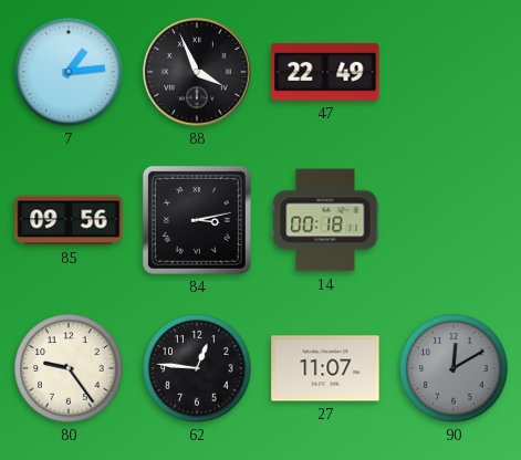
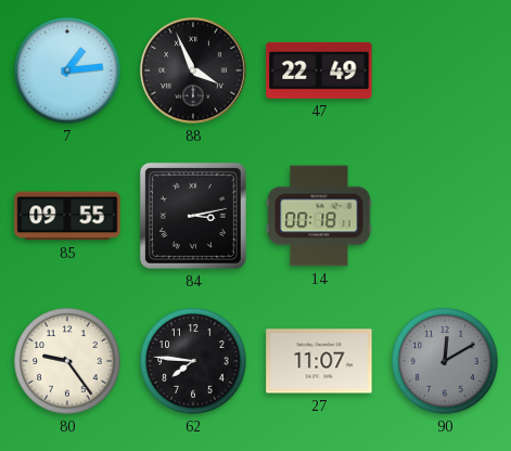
85: 09:56 -> 09:55 (67, 216)
62: 12:46 -> 7:46 (193, 361)
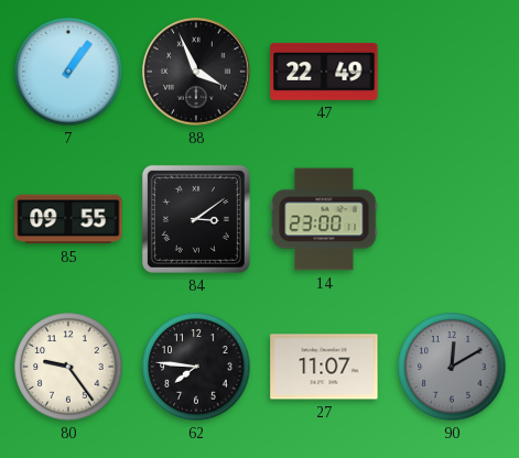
7: 1:14 -> 1:06 (68, 72)
84: 3:13 -> 3:09 (196, 219)
14: 00:18 -> 23:00 (324, 219)
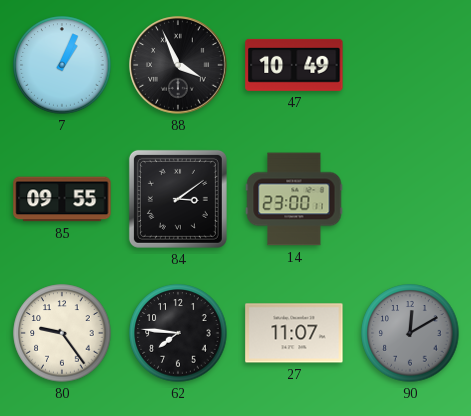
7: 1:06 -> 1:04 (62, 65)
47: 22:49 -> 10:49 (294, 65)
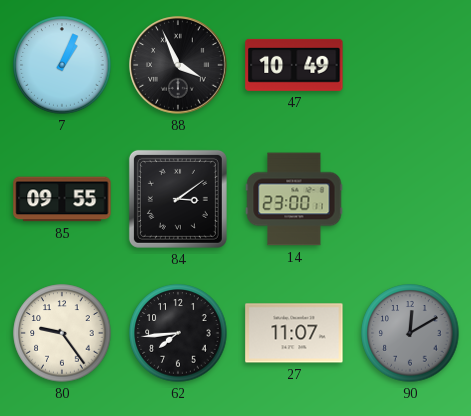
62: 7:46 -> 7:44 (178, 333)
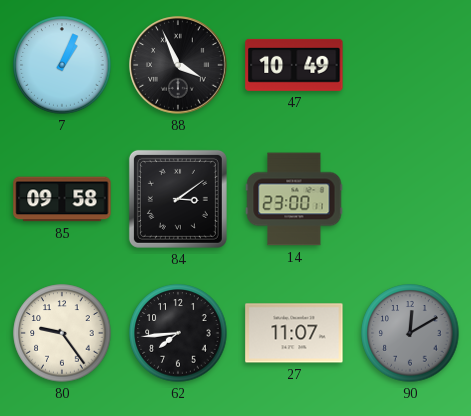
85: 09:55 -> 09:58 (62, 199)
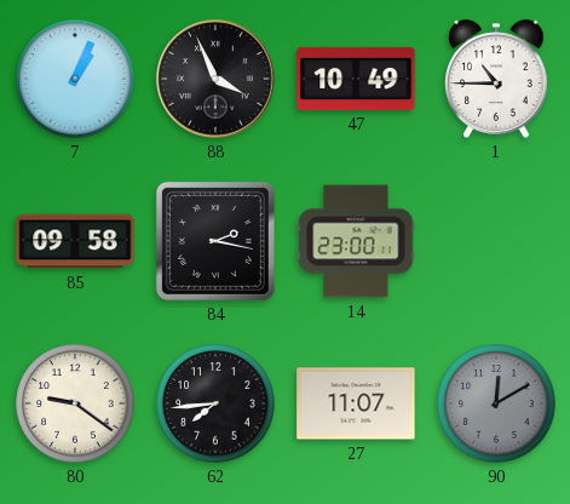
1: none -> 10:45 (497, 79)
84: 3:09 -> 2:17 (215, 241)
80: 9:24 -> 9:21 (75, 403)
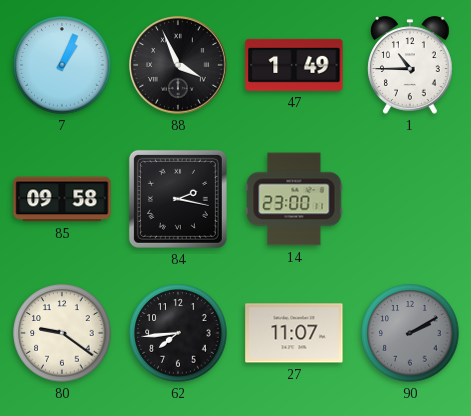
47: 10:49 -> 1:49 (294, 65)
90: 12:10 -> 2:10 (410, 333)
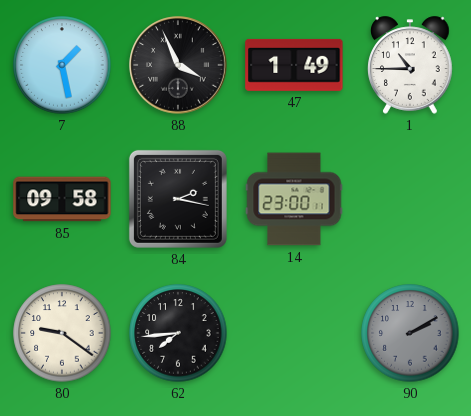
7: 1:04 -> 1:28 (62, 65)
27: 11:07 -> none (294, 333)
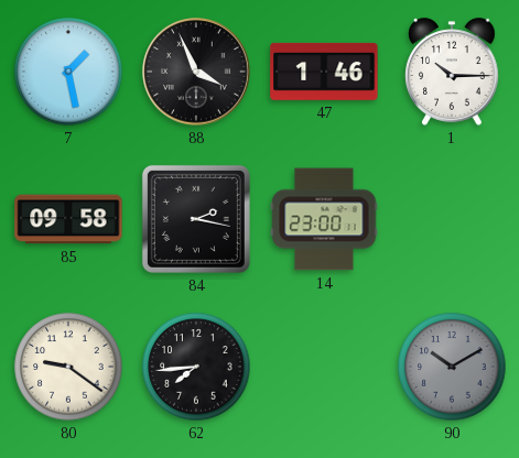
47: 1:49 -> 1:46 (324, 72)
1: 10:45 -> 10:15 (453, 72)
90: 2:10 -> 10:10 (452, 367)
